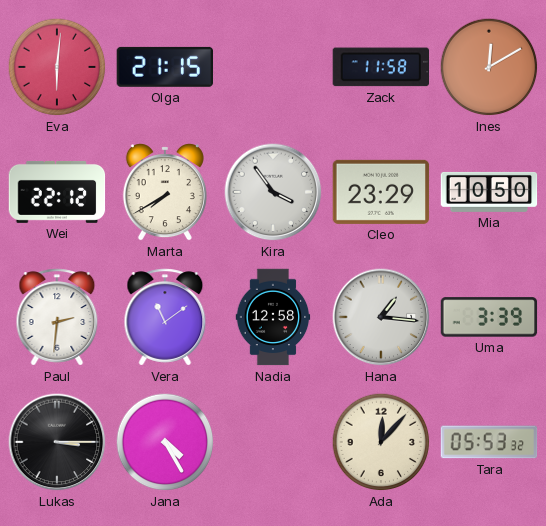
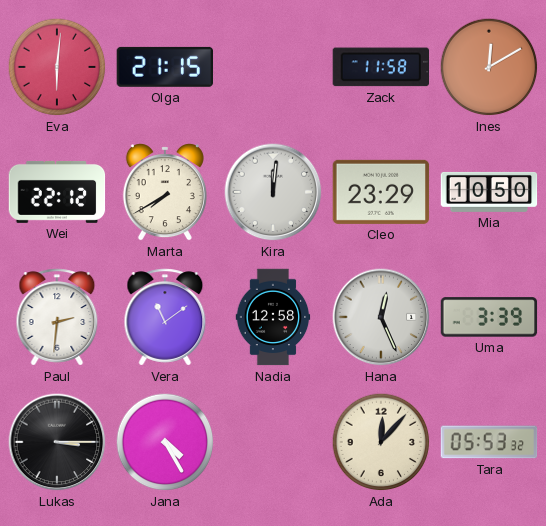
Kira: 3:54 -> 12:01 (273, 192)
Hana: 1:16 -> 12:26 (381, 317)
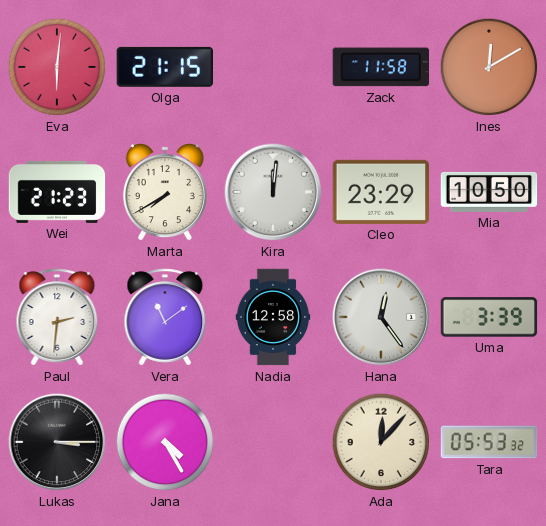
Wei: 22:12 -> 21:23 (57, 192)
Hana: 12:26 -> 12:24 (381, 317)
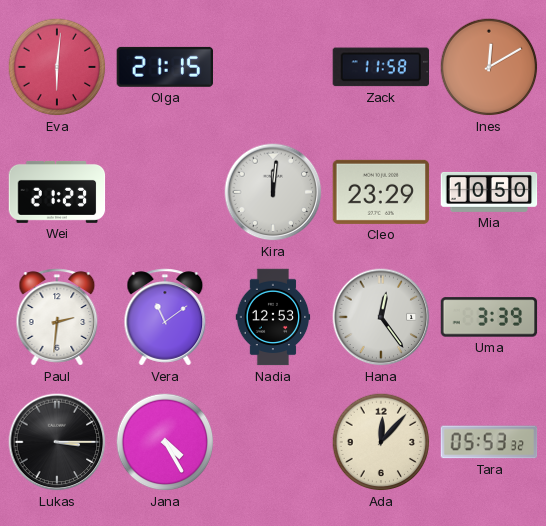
Marta: 7:40 -> none (165, 192)
Nadia: 12:58 -> 12:53 (273, 317)
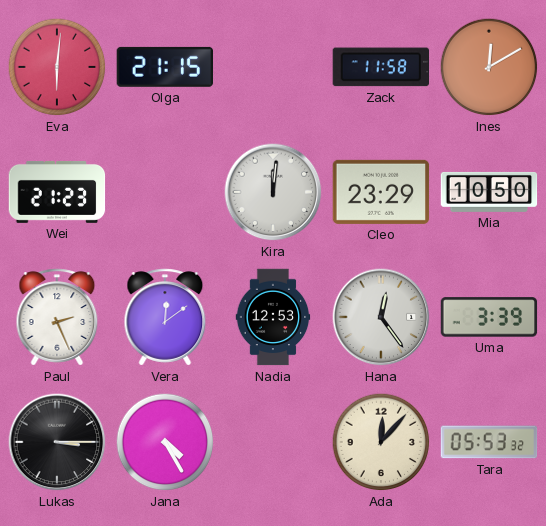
Paul: 2:31 -> 2:26 (57, 317)
Vera: 11:09 -> 12:09 (165, 317)
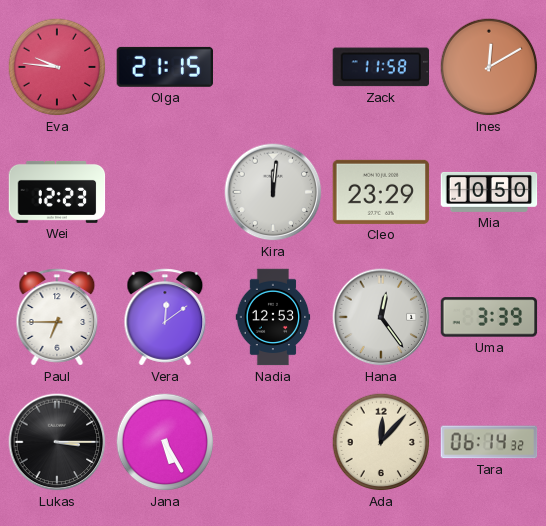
Eva: 6:01 -> 9:46 (57, 67)
Wei: 21:23 -> 12:23 (57, 192)
Paul: 2:26 -> 6:45 (57, 317)
Jana: 4:25 -> 5:25 (165, 442)
Tara: 05:53 -> 06:14 (489, 442)
